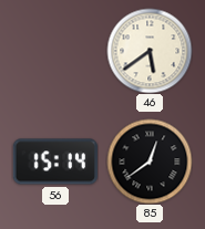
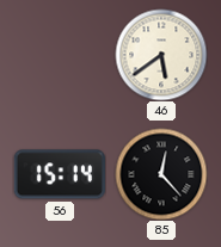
85: 12:39 -> 12:23 (161, 174)
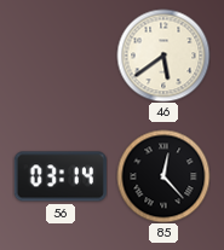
56: 15:14 -> 03:14 (61, 176)
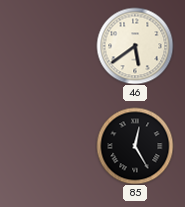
56: 03:14 -> none (61, 176)
85: 12:23 -> 12:25 (135, 146)
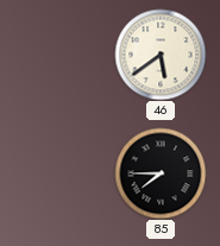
85: 12:25 -> 7:45 (161, 174)
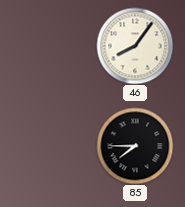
46: 5:39 -> 8:06 (135, 46)
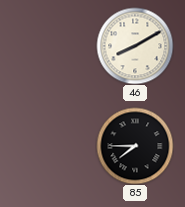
46: 8:06 -> 8:10 (135, 46)
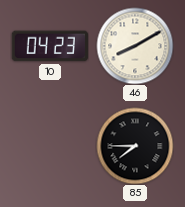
10: none -> 04:23 (50, 46)
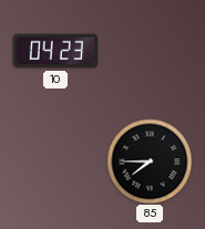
46: 8:10 -> none (135, 46)
